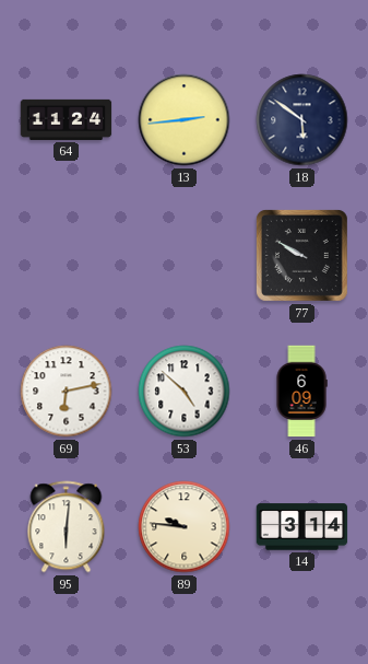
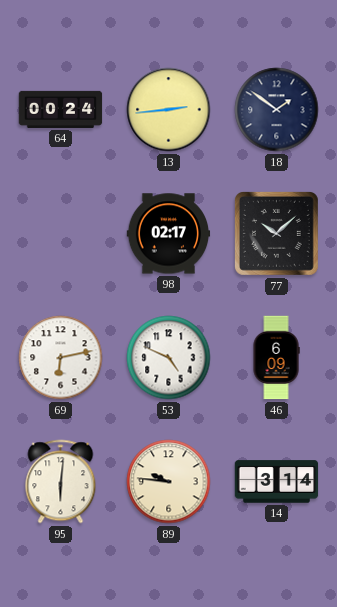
64: 11:24 -> 00:24 (61, 109)
18: 5:51 -> 1:51 (277, 110)
98: none -> 02:17 (169, 234)
77: 9:50 -> 10:08 (276, 233)
53: 4:52 -> 4:49 (169, 358)
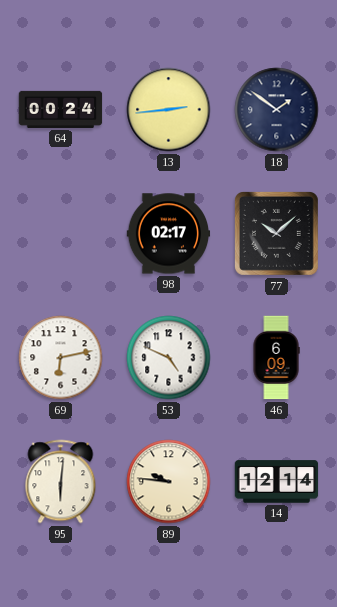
14: 3:14 -> 12:14 (277, 482)
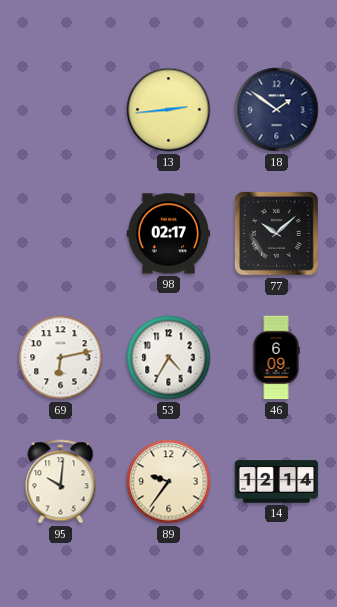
64: 00:24 -> none (61, 109)
53: 4:49 -> 4:35 (169, 358)
95: 6:01 -> 10:01 (61, 482)
89: 9:46 -> 9:36 (169, 482)
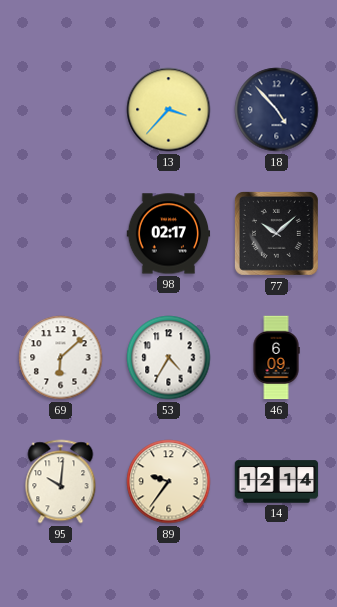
13: 2:44 -> 3:37 (169, 110)
18: 1:51 -> 4:53 (277, 110)
69: 6:13 -> 6:08 (61, 358)
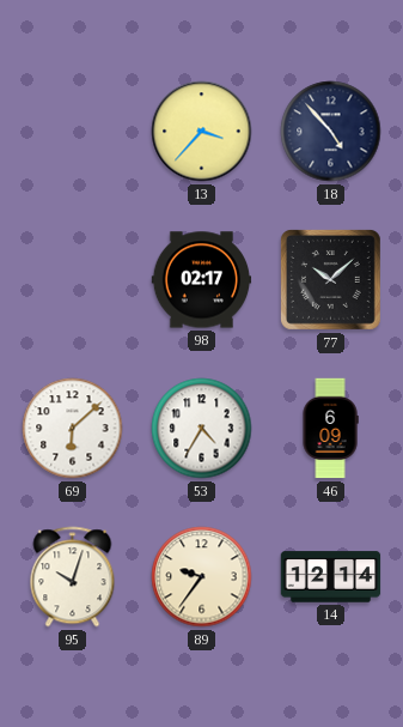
95: 10:01 -> 10:03 (73, 577)
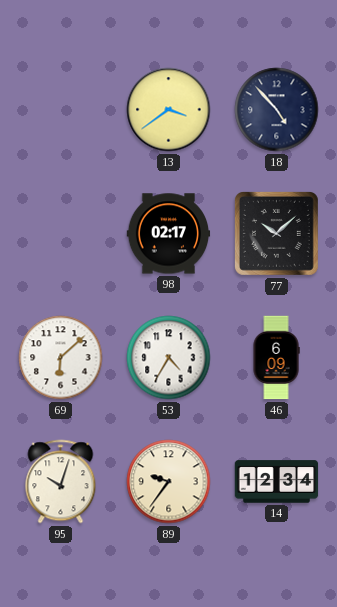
13: 3:37 -> 3:39 (169, 110)
14: 12:14 -> 12:34 (277, 482)
